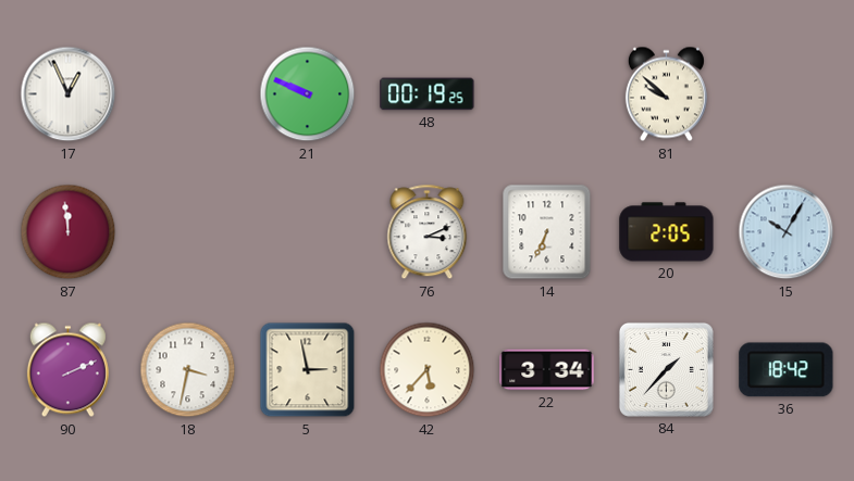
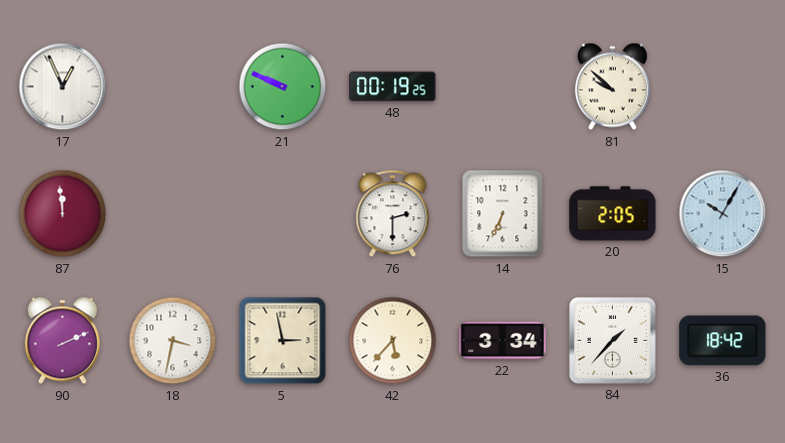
76: 3:11 -> 2:30 (393, 214)
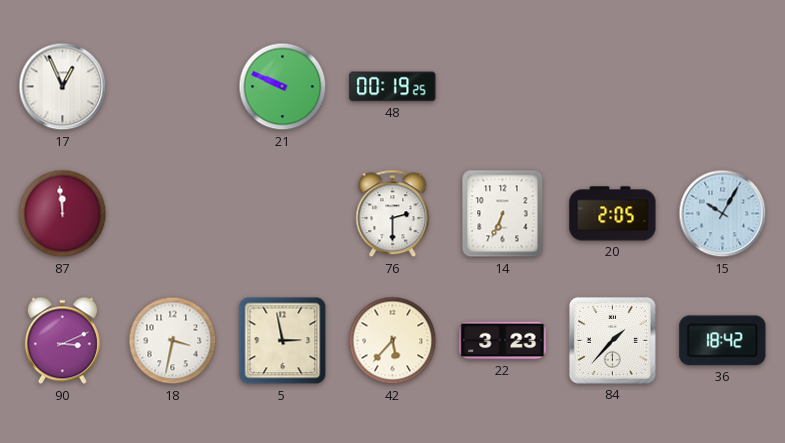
81: 9:52 -> none (612, 87)
90: 2:11 -> 3:11 (62, 341)
22: 3:34 -> 3:23 (503, 341)
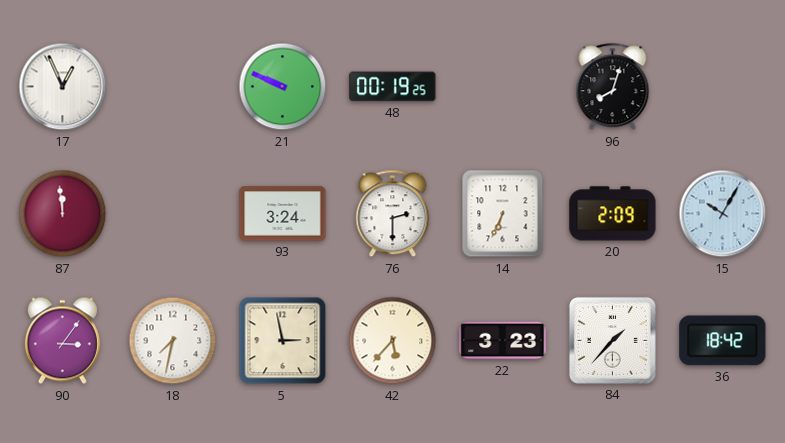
96: none -> 8:03 (613, 87)
93: none -> 3:24 (283, 214)
20: 2:05 -> 2:09 (613, 214)
90: 3:11 -> 3:06 (62, 341)
18: 3:32 -> 7:32 (173, 341)
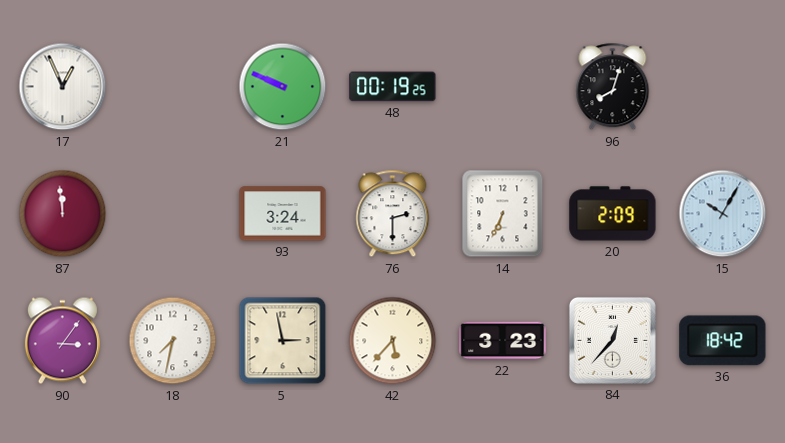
84: 1:37 -> 12:37 (612, 340)
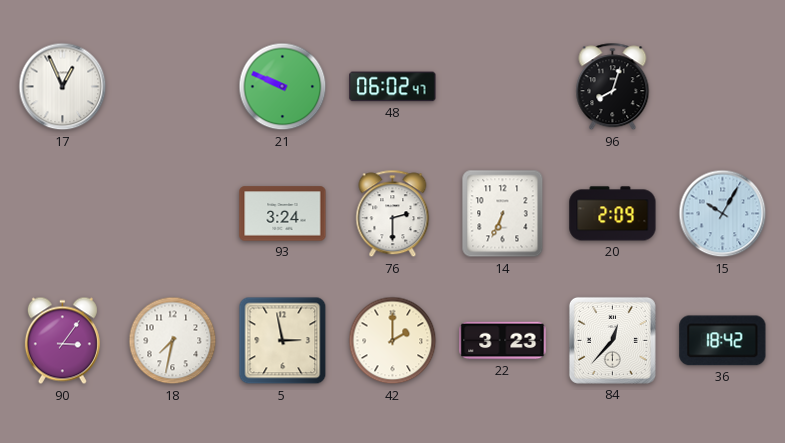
48: 00:19 -> 06:02 (393, 87)
87: 11:59 -> none (63, 214)
42: 5:37 -> 2:00 (393, 341)
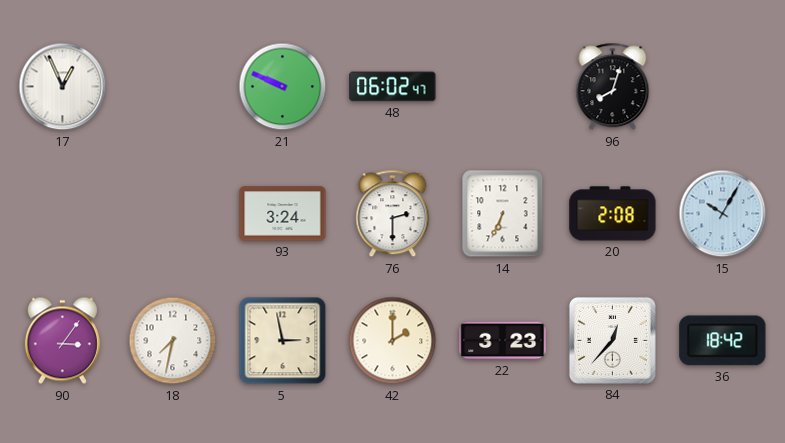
20: 2:09 -> 2:08 (613, 214)
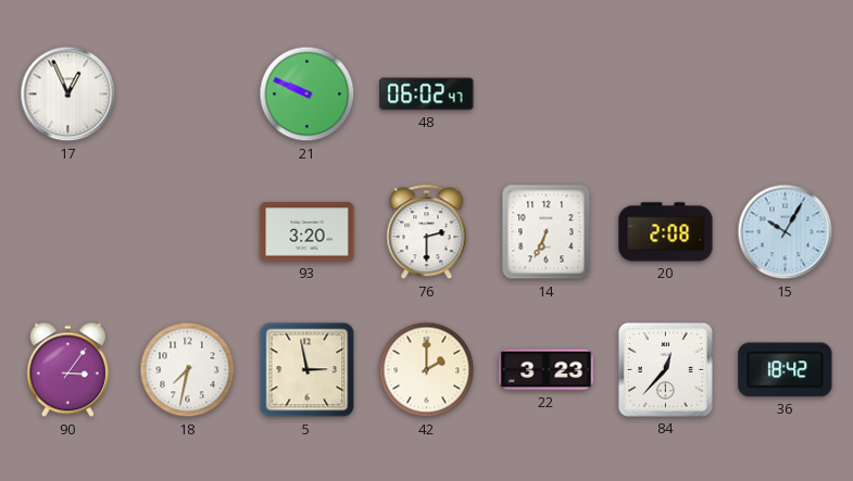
96: 8:03 -> none (613, 87)
93: 3:24 -> 3:20 (308, 232)
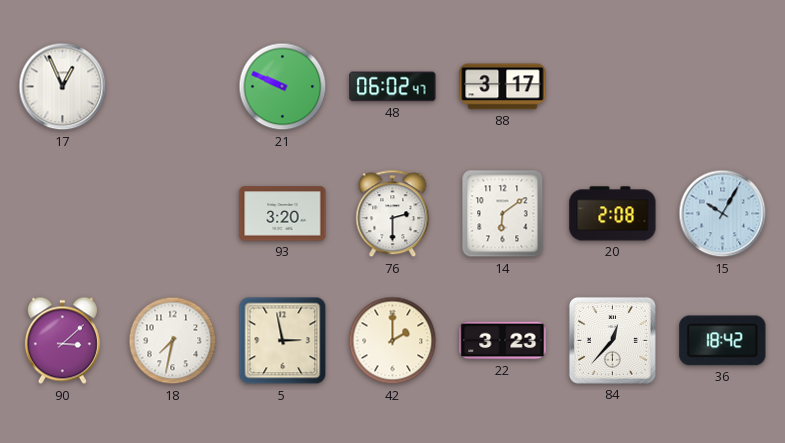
88: none -> 3:17 (503, 87)
14: 6:34 -> 6:09 (503, 214)
90: 3:06 -> 3:08 (62, 341)
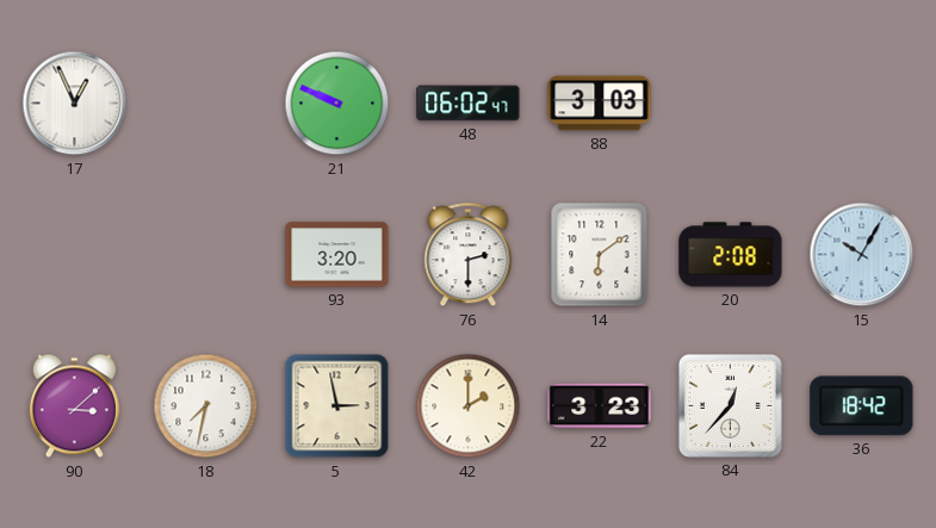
88: 3:17 -> 3:03 (600, 104)
